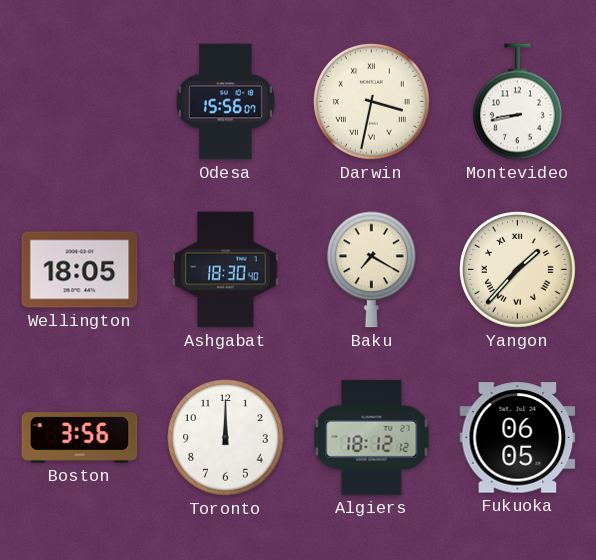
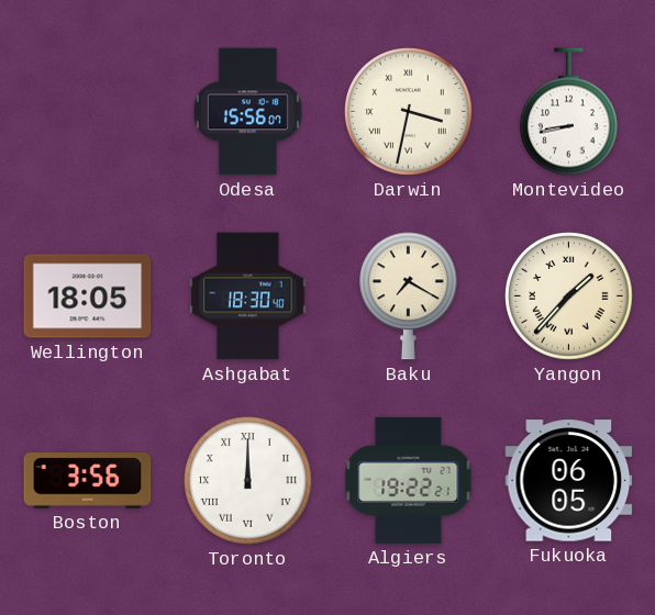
Toronto numerals: Arabic -> Roman (248, 481)
Algiers: 18:12 -> 19:22 (409, 480)
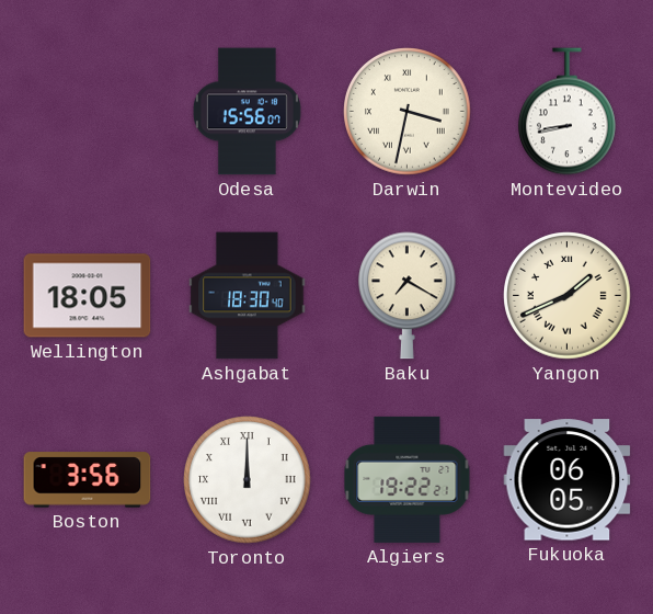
Yangon: 1:37 -> 1:41 (568, 296)
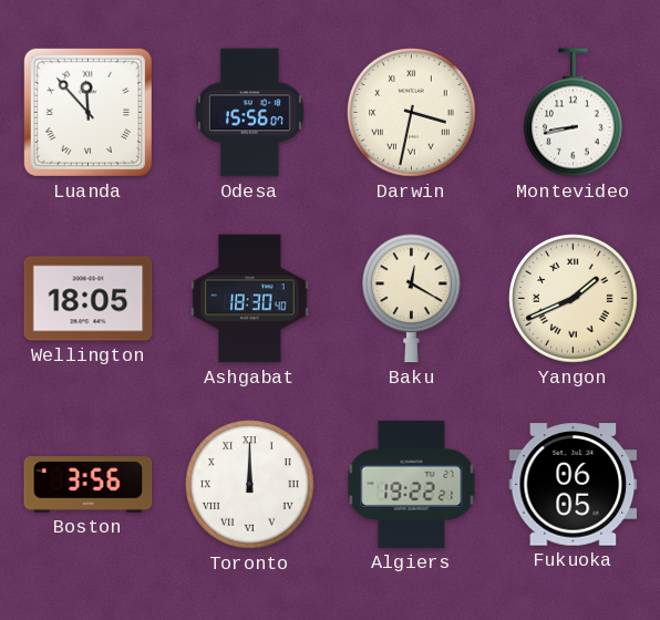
Luanda: none -> 11:53 (87, 112)
Baku: 7:20 -> 12:20 (412, 299)
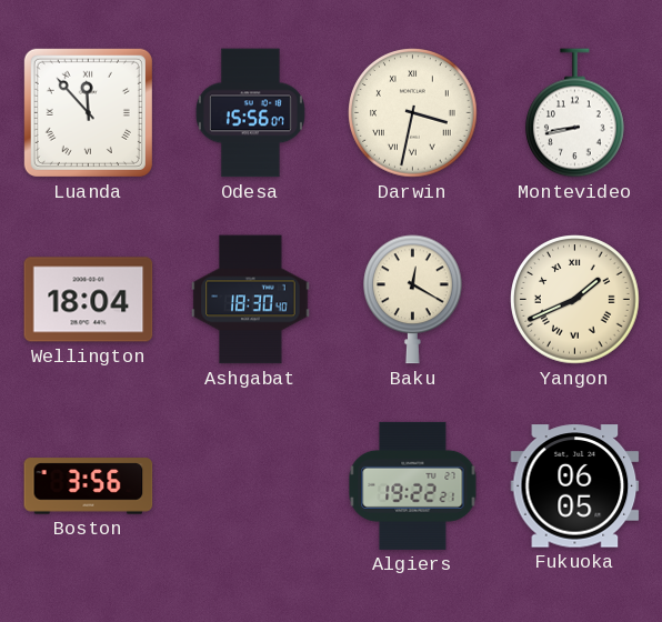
Wellington: 18:05 -> 18:04 (89, 300)
Toronto: 12:00 -> none (250, 485)
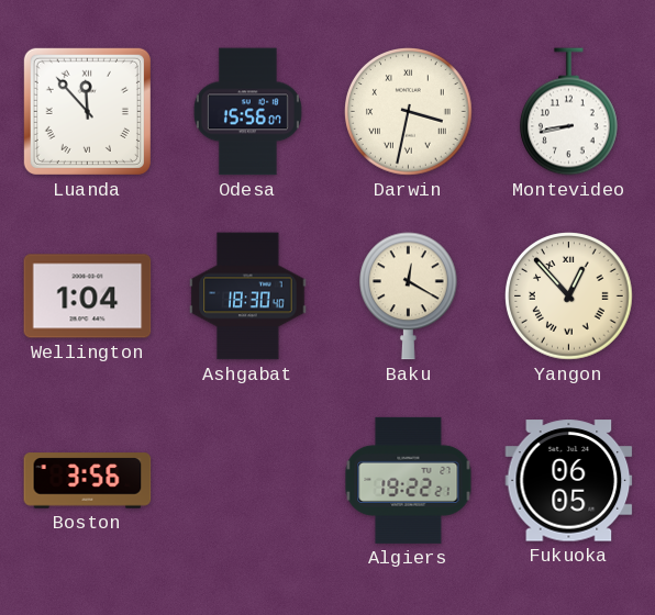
Wellington: 18:04 -> 1:04 (88, 297)
Yangon: 1:41 -> 12:53 (569, 297)
